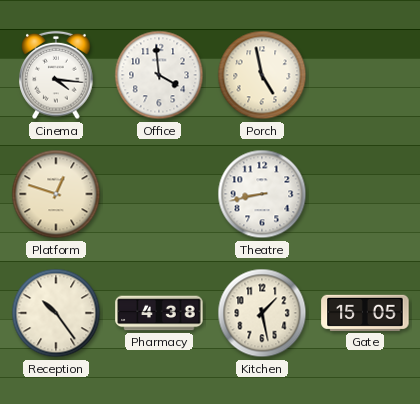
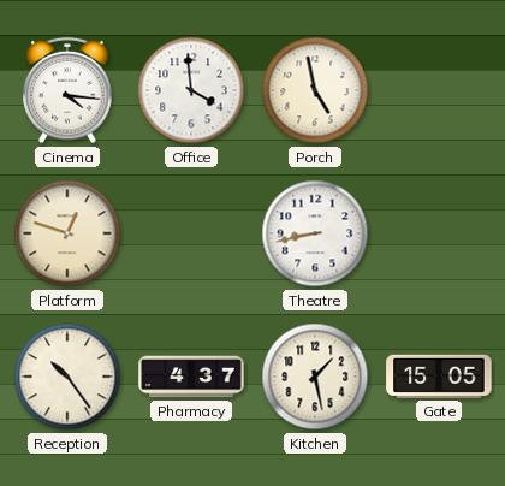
Pharmacy: 4:38 -> 4:37 (191, 377)
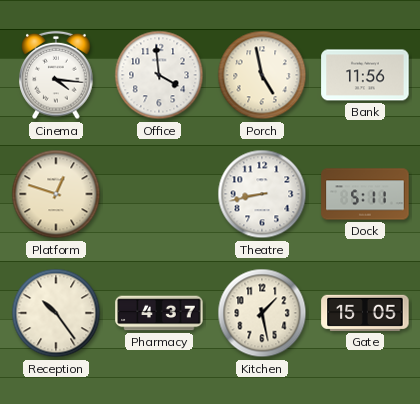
Bank: none -> 11:56 (365, 75)
Dock: none -> 5:11 (365, 194)
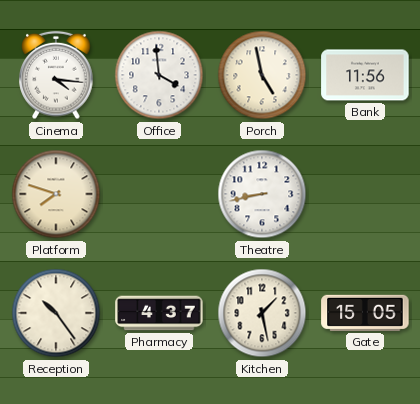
Platform: 12:48 -> 7:48 (56, 194)
Dock: 5:11 -> none (365, 194)
